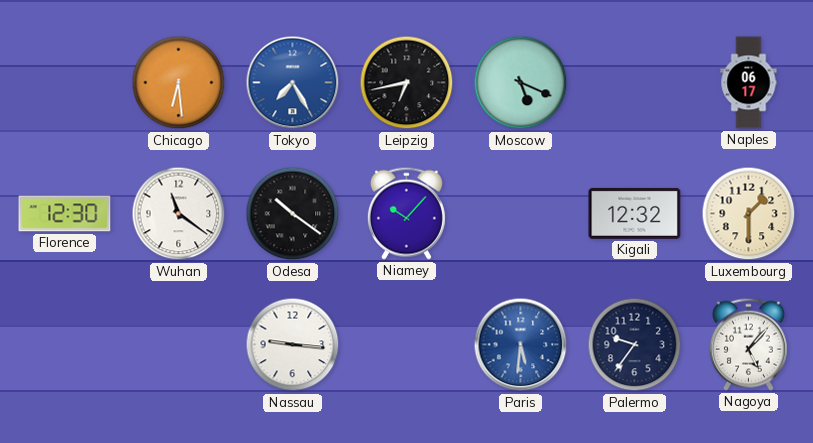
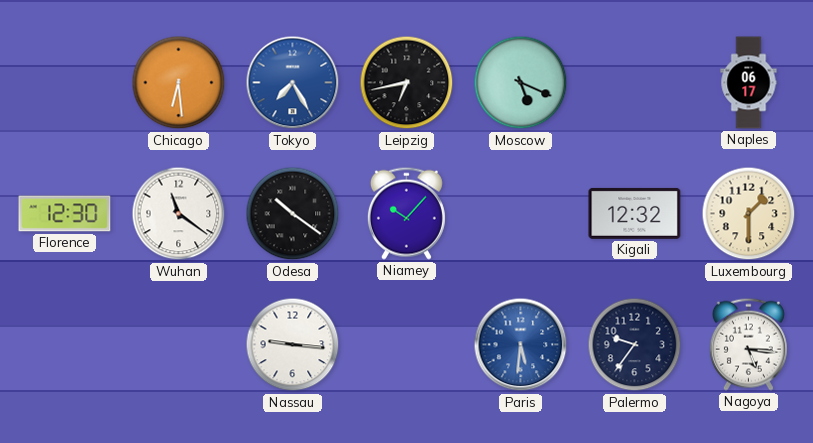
Nagoya: 5:07 -> 5:16 (748, 344)
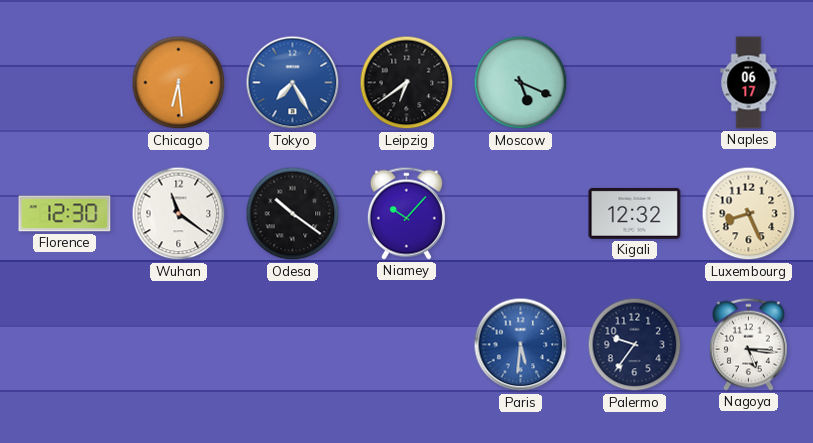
Leipzig: 6:43 -> 6:39 (407, 83)
Luxembourg: 1:30 -> 8:26 (749, 214)
Nassau: 9:16 -> none (293, 345)
